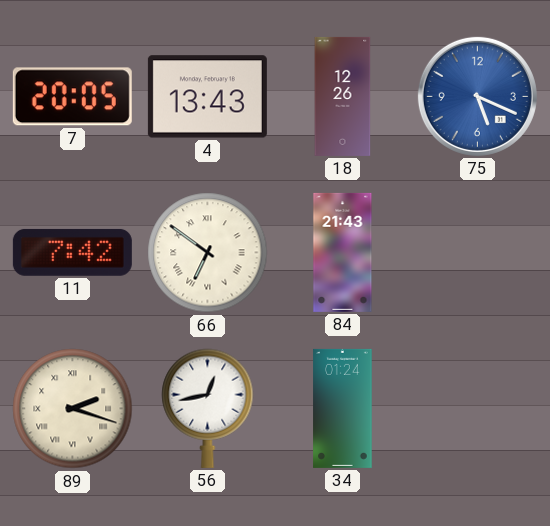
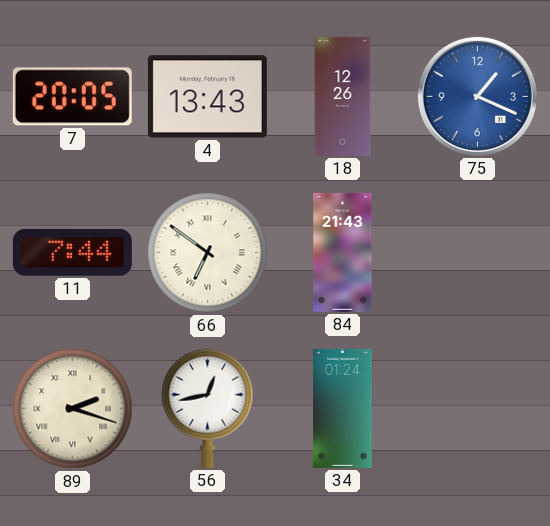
75: 5:19 -> 1:19 (477, 96)
11: 7:42 -> 7:44 (72, 252)
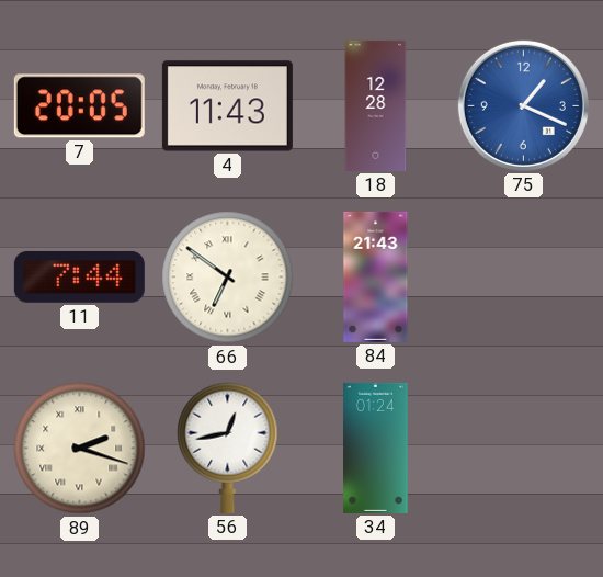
4: 13:43 -> 11:43 (227, 106)
18: 12:26 -> 12:28 (376, 105)
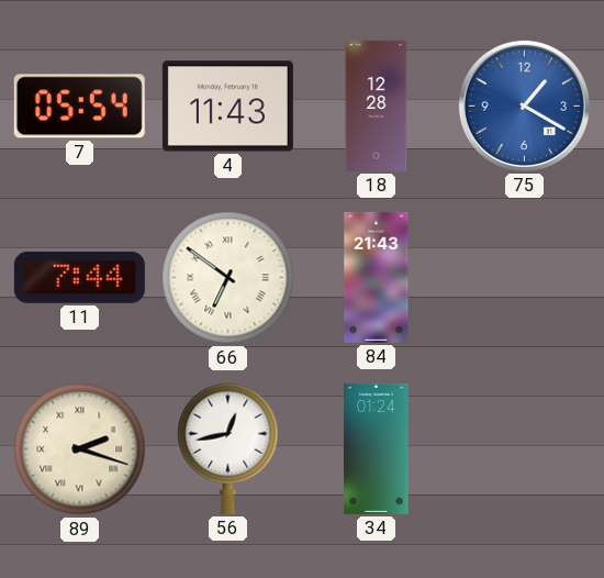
7: 20:05 -> 05:54 (79, 107)
75: 1:19 -> 1:20 (524, 105)
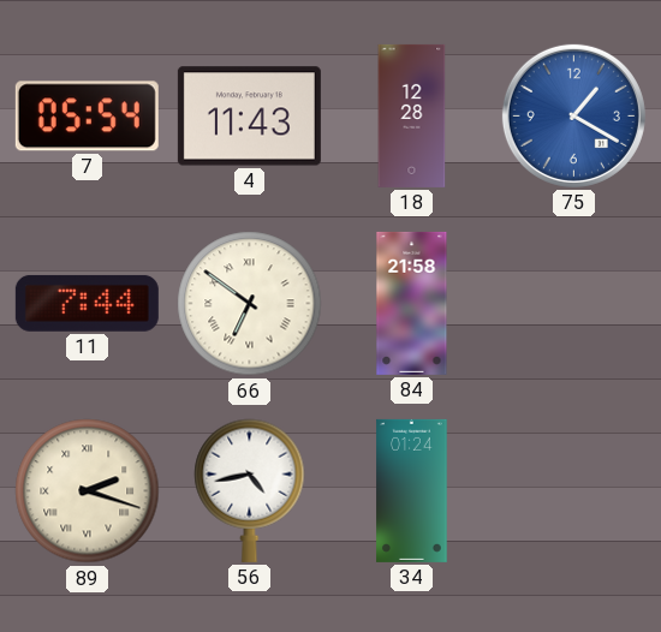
84: 21:43 -> 21:58 (412, 303)
56: 12:43 -> 4:43 (250, 490)
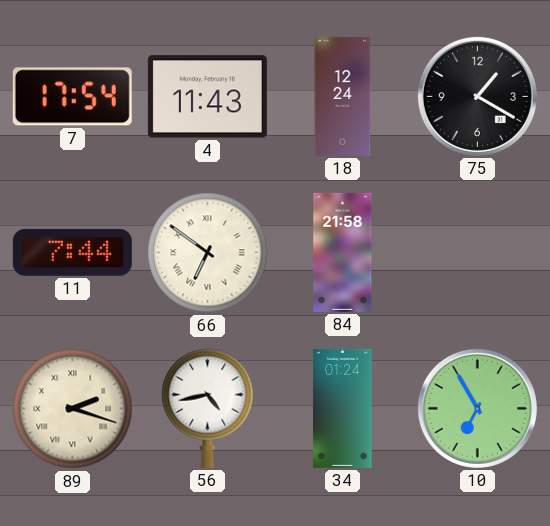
7: 05:54 -> 17:54 (72, 97)
18: 12:28 -> 12:24 (343, 96)
75 dial: blue -> black (477, 96)
10: none -> 6:55 (477, 408)
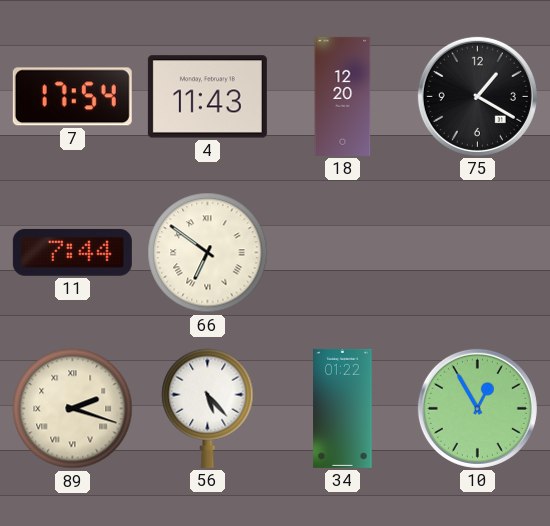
18: 12:24 -> 12:20 (343, 96)
84: 21:58 -> none (343, 252)
56: 4:43 -> 5:23 (208, 408)
34: 01:24 -> 01:22 (343, 408)
10: 6:55 -> 12:55 (477, 408)
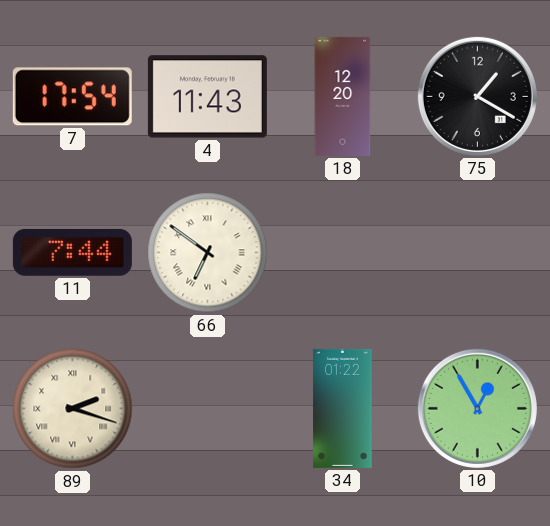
56: 5:23 -> none (208, 408)
